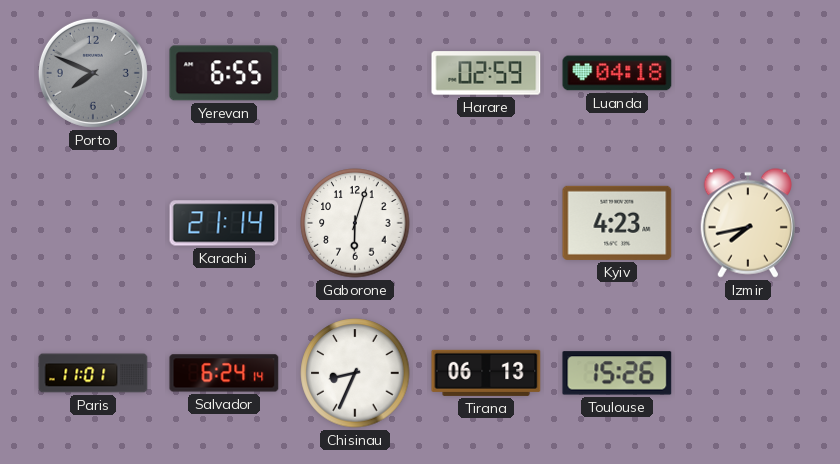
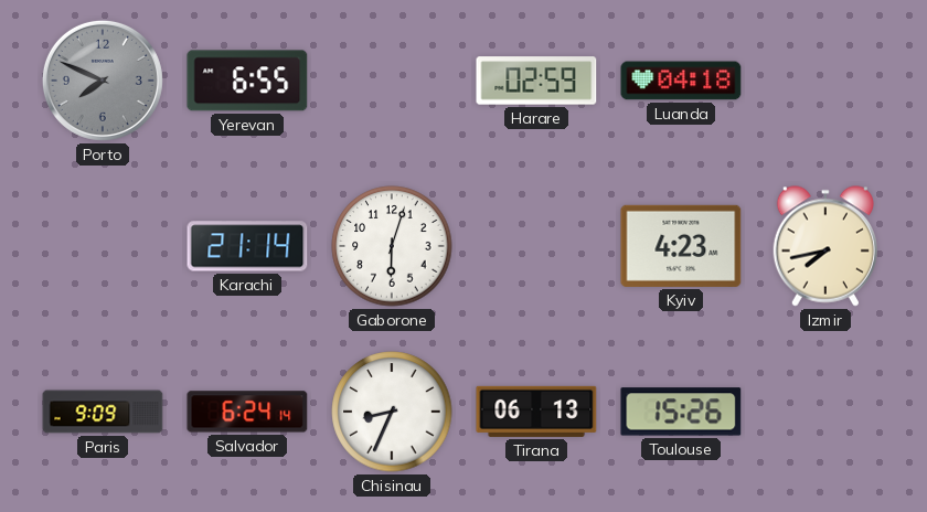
Paris: 11:01 -> 9:09 (103, 412)
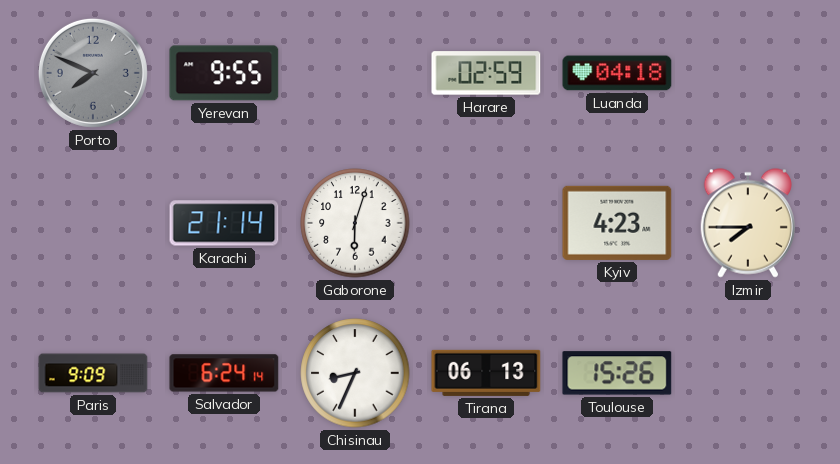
Yerevan: 6:55 -> 9:55 (224, 73)
Izmir: 7:43 -> 7:45 (747, 223)
